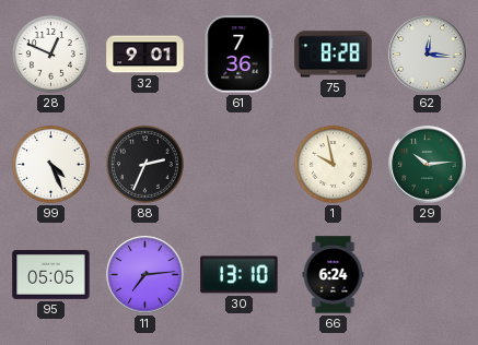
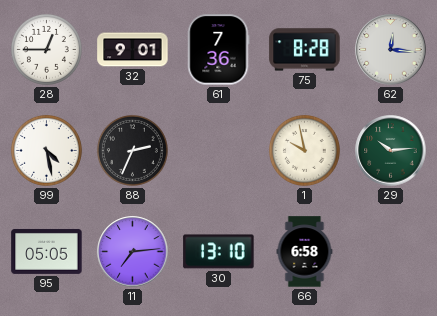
28: 12:49 -> 12:45 (46, 49)
99: 4:26 -> 4:28 (46, 150)
66: 6:24 -> 6:58 (305, 252)
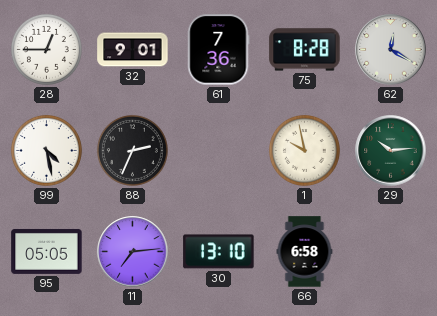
62: 12:16 -> 12:20 (391, 50)
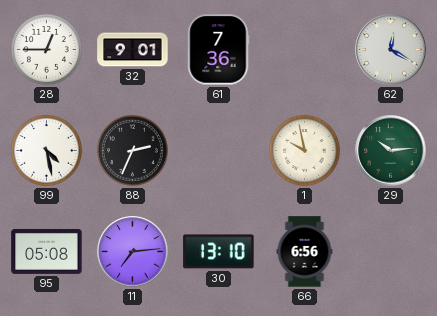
75: 8:28 -> none (305, 50)
95: 05:05 -> 05:08 (47, 251)
66: 6:58 -> 6:56 (305, 252)
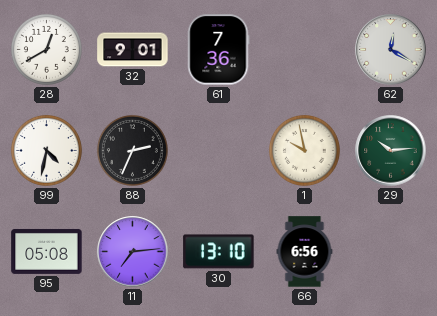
28: 12:45 -> 12:40 (46, 49)
99: 4:28 -> 4:32 (46, 150)
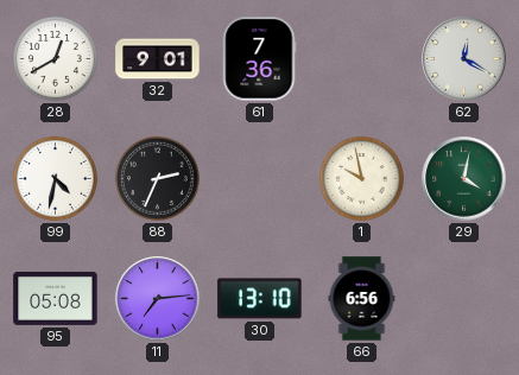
29: 10:14 -> 4:02 (464, 179)
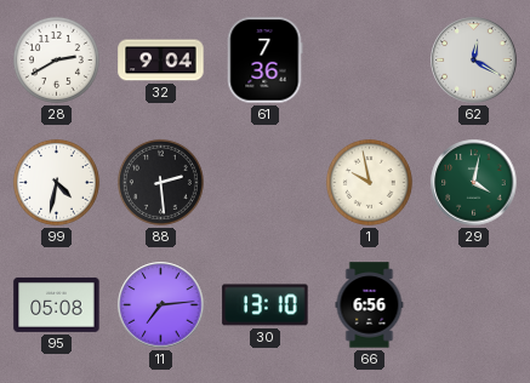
28: 12:40 -> 2:40 (56, 59)
32: 9:01 -> 9:04 (161, 61)
88: 2:34 -> 2:29 (160, 182)
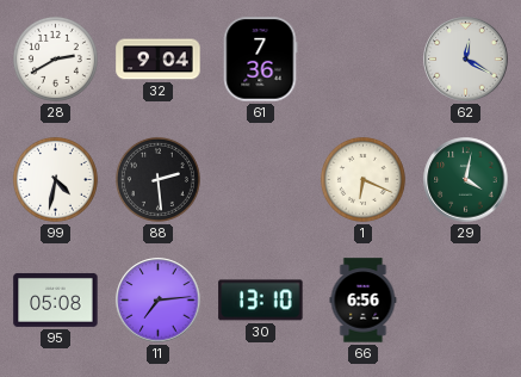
1: 9:58 -> 6:19 (362, 179)
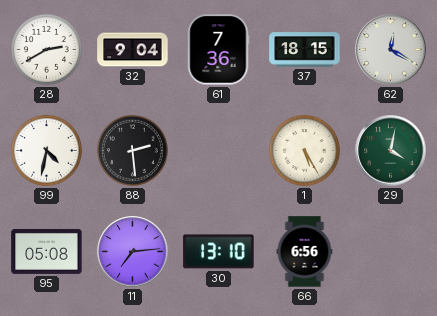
37: none -> 18:15 (305, 50)
1: 6:19 -> 5:25 (304, 150)
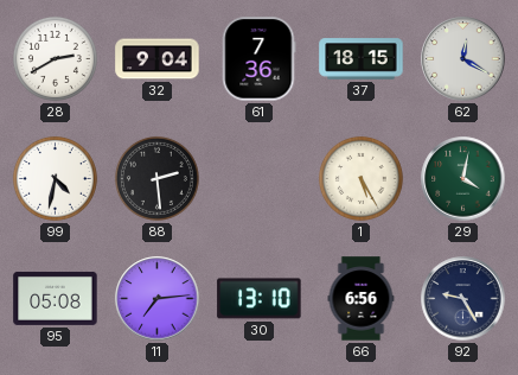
92: none -> 9:25 (463, 299)
